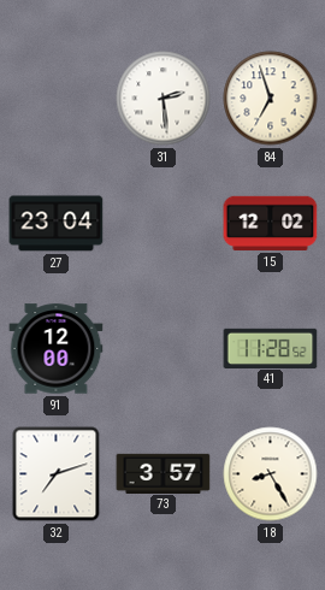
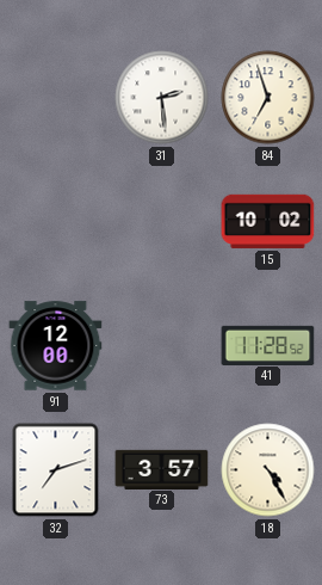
27: 23:04 -> none (57, 224)
15: 12:02 -> 10:02 (268, 221)
18: 8:25 -> 4:25 (268, 470)
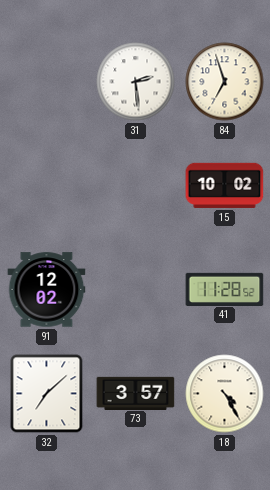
91: 12:00 -> 12:02 (47, 290)
32: 7:12 -> 7:08 (47, 394)
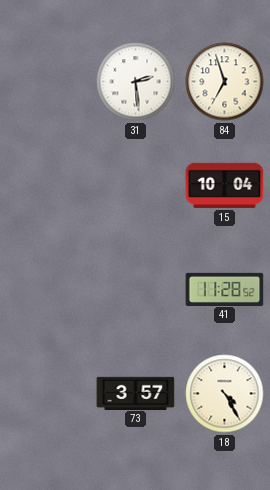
15: 10:02 -> 10:04 (225, 185)
91: 12:02 -> none (47, 290)
32: 7:08 -> none (47, 394)
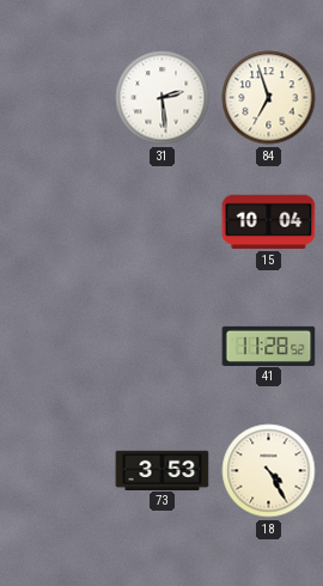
73: 3:57 -> 3:53 (163, 470)
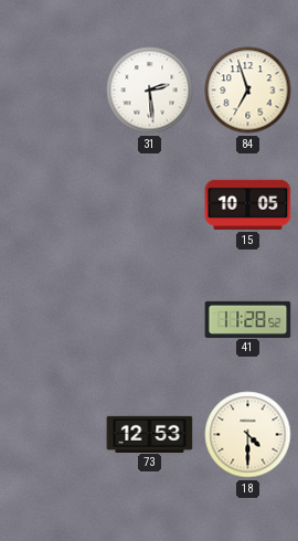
15: 10:04 -> 10:05 (248, 204)
73: 3:53 -> 12:53 (150, 434)
18: 4:25 -> 4:30 (248, 435)
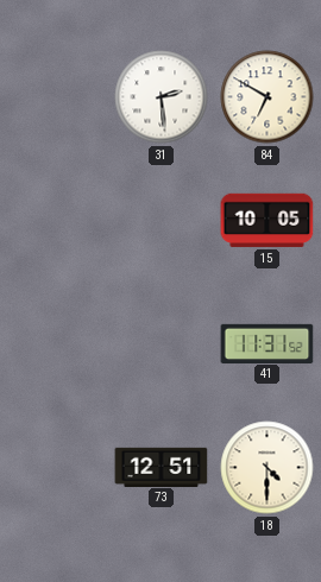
84: 6:57 -> 6:50 (267, 97)
41: 11:28 -> 11:31 (267, 343)
73: 12:53 -> 12:51 (162, 467)
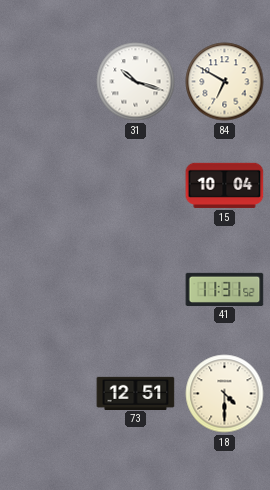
31: 2:29 -> 10:18 (136, 82)
15: 10:05 -> 10:04 (225, 185)
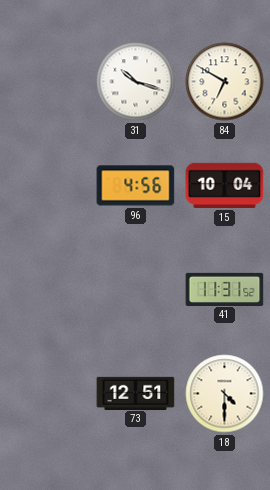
96: none -> 4:56 (136, 186)
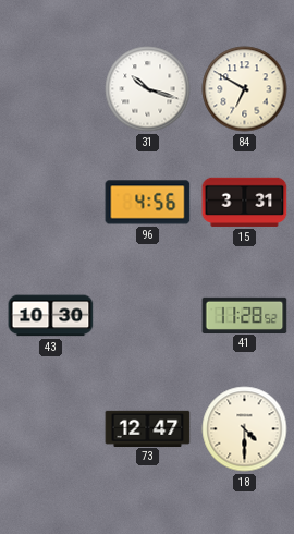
15: 10:04 -> 3:31 (245, 202)
43: none -> 10:30 (51, 316)
41: 11:31 -> 11:28 (245, 315)
73: 12:51 -> 12:47 (148, 428)
